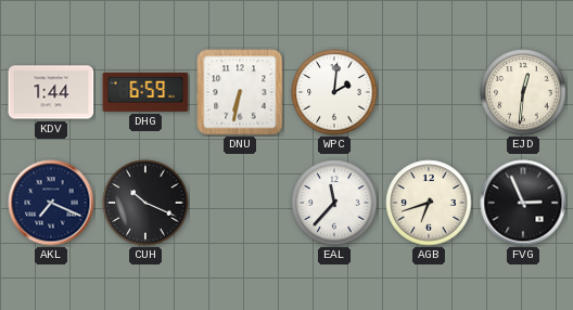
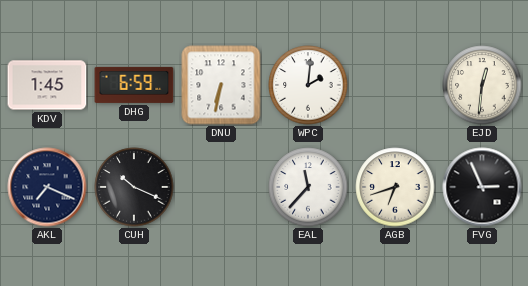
KDV: 1:44 -> 1:45 (47, 85)
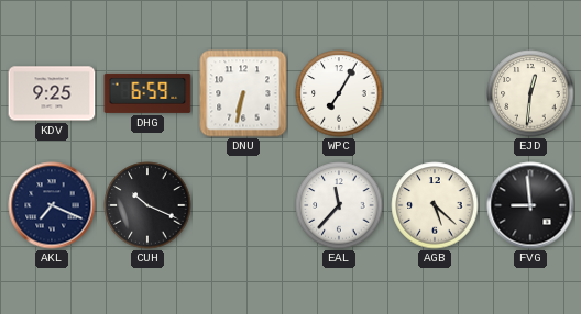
KDV: 1:45 -> 9:25 (52, 93)
WPC: 2:01 -> 7:05 (339, 93)
AGB: 6:42 -> 5:22 (435, 205)
FVG: 2:56 -> 8:59 (530, 205)
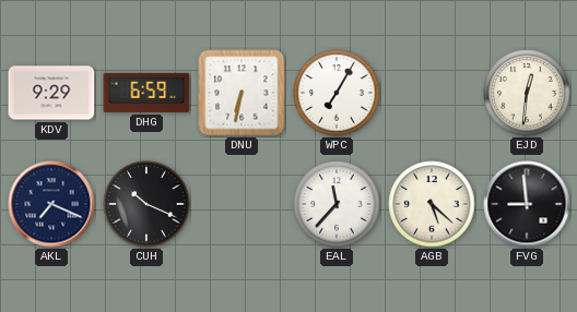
KDV: 9:25 -> 9:29 (51, 93)
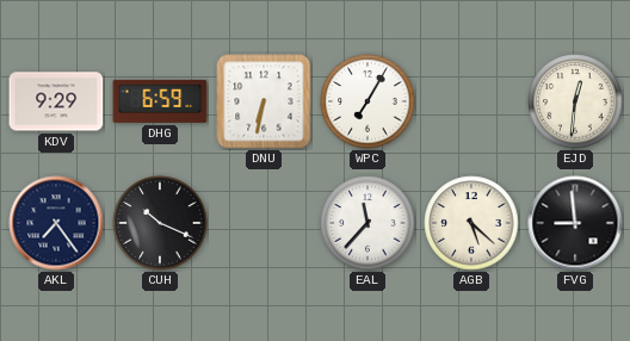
AKL: 7:19 -> 7:24 (56, 223)
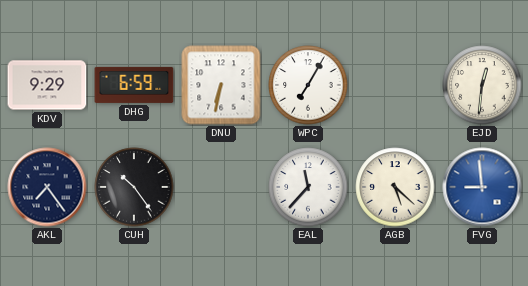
CUH: 10:19 -> 10:24 (134, 187)
FVG dial: black -> blue (482, 187)
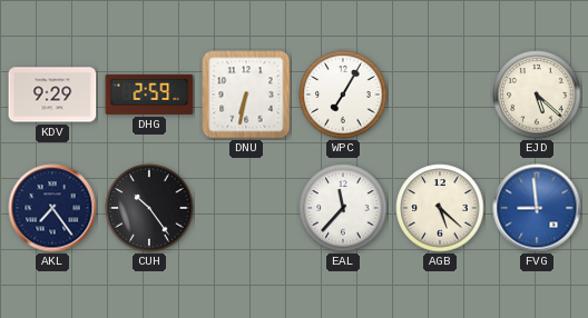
DHG: 6:59 -> 2:59 (149, 95)
EJD: 12:31 -> 5:22 (537, 95)
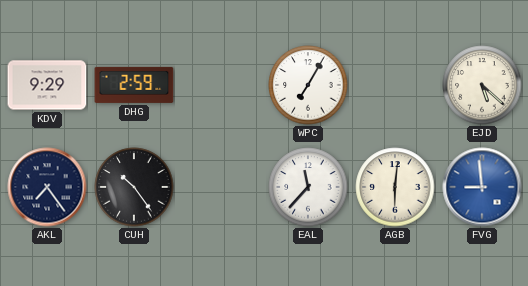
DNU: 6:32 -> none (246, 95)
AGB: 5:22 -> 6:01 (395, 187)
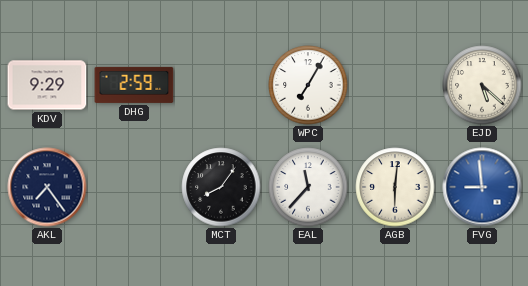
CUH: 10:24 -> none (134, 187)
MCT: none -> 8:06 (221, 187)
